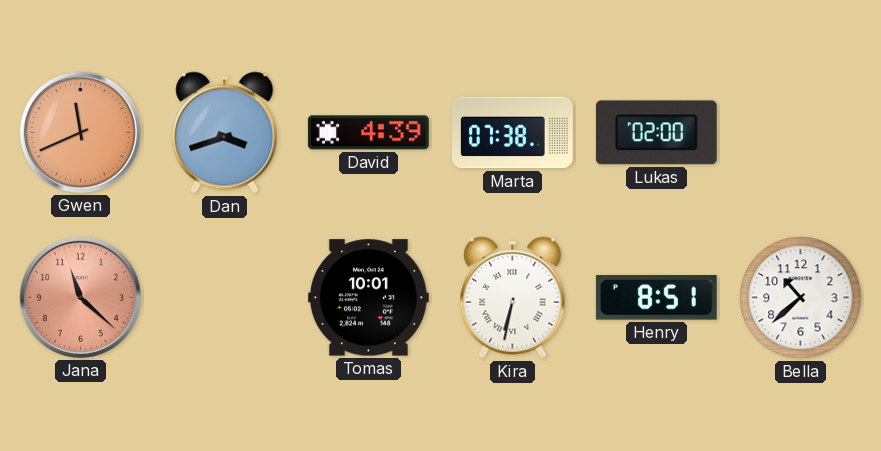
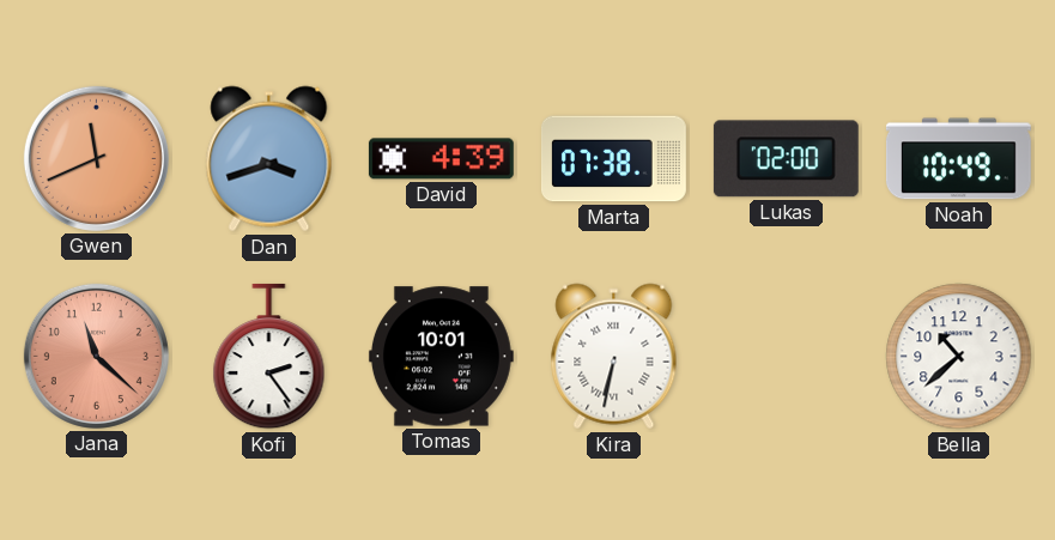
Noah: none -> 10:49 (958, 159)
Kofi: none -> 2:24 (269, 357)
Henry: 8:51 -> none (656, 298)
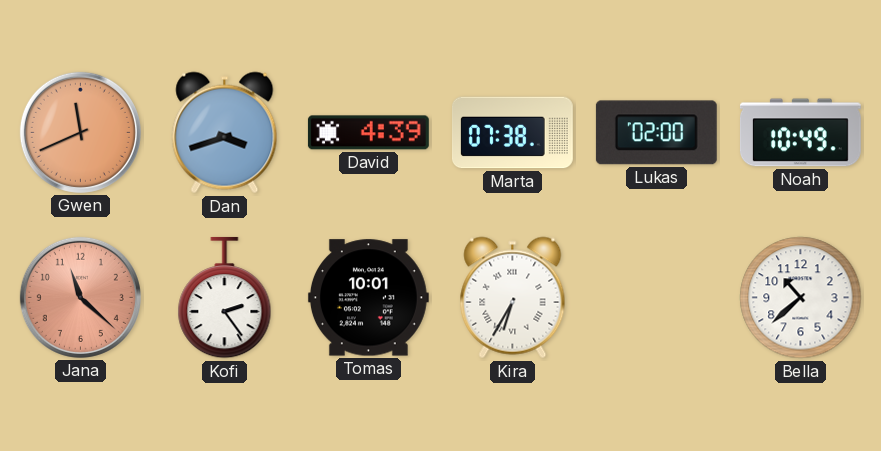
Kira: 6:32 -> 6:35 (513, 298)
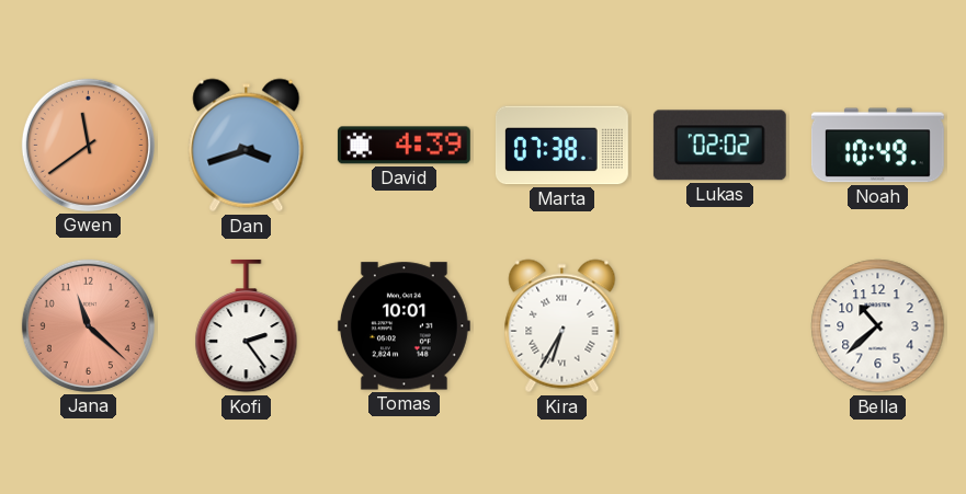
Gwen: 11:41 -> 11:39 (88, 145)
Lukas: 02:00 -> 02:02 (719, 146)
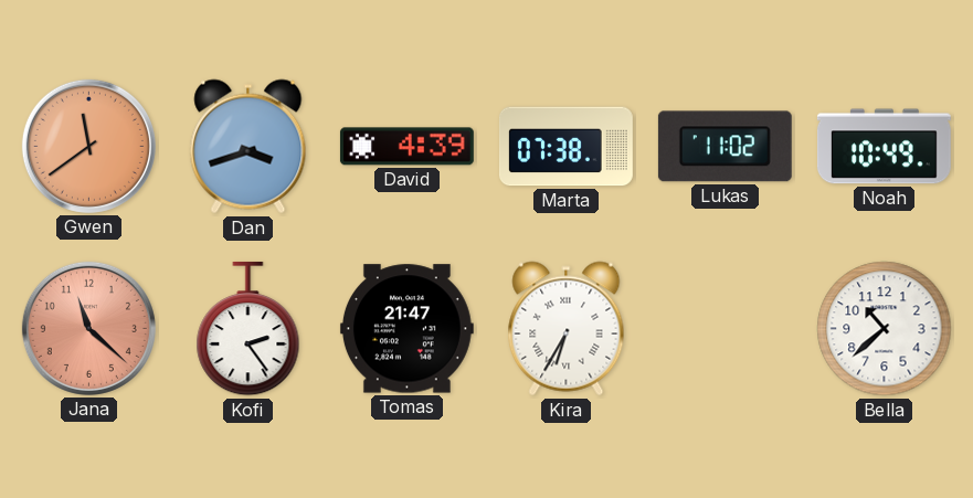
Lukas: 02:02 -> 11:02 (725, 147)
Tomas: 10:01 -> 21:47 (406, 329)
